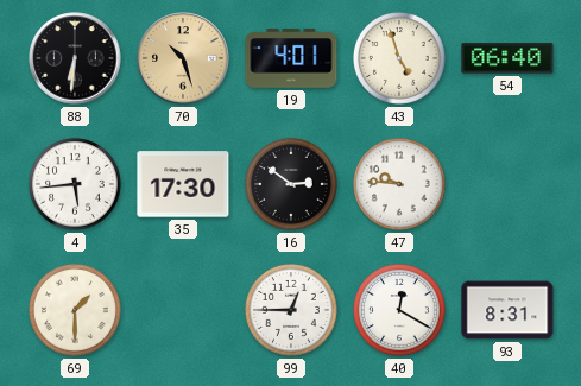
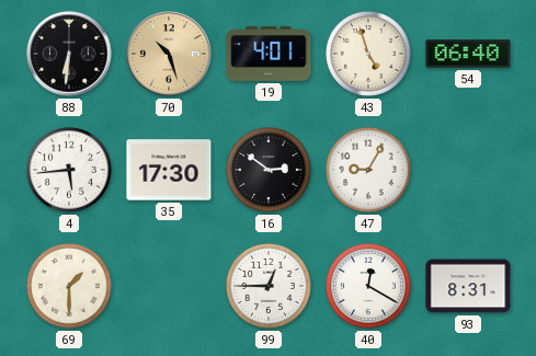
47: 9:46 -> 9:05 (368, 170)
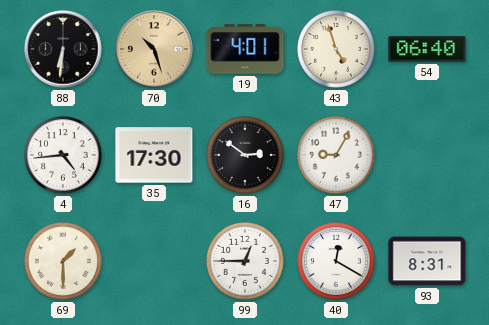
4: 5:44 -> 4:44 (63, 155)
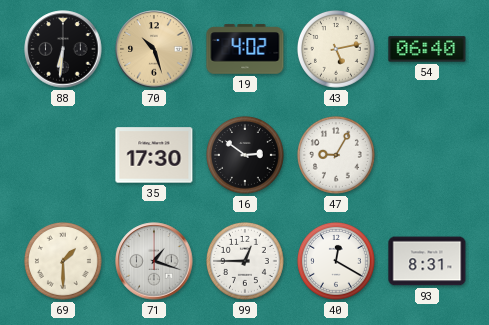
19: 4:01 -> 4:02 (245, 49)
43: 4:57 -> 5:13 (336, 49)
4: 4:44 -> none (63, 155)
71: none -> 1:18 (154, 261)
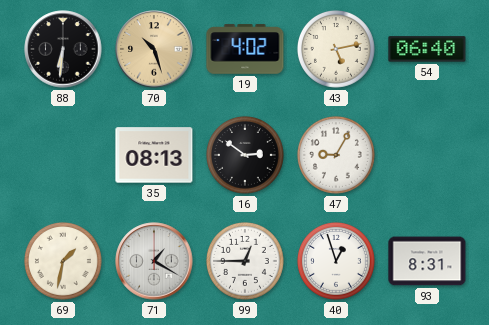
35: 17:30 -> 08:13 (154, 155)
69: 1:30 -> 1:32 (63, 261)
71: 1:18 -> 1:20 (154, 261)
40: 12:20 -> 12:57 (336, 261)
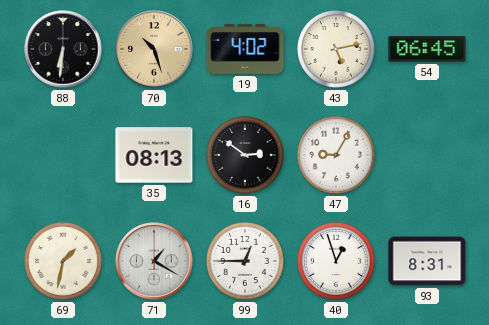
54: 06:40 -> 06:45 (427, 49)
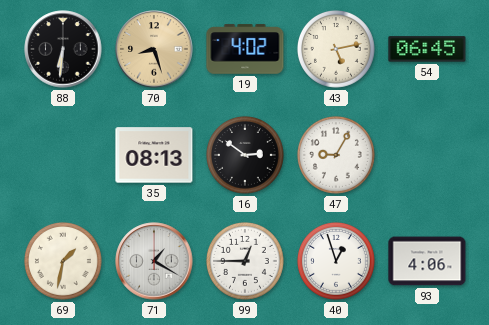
70: 10:27 -> 8:27 (154, 49)
93: 8:31 -> 4:06 (427, 261)
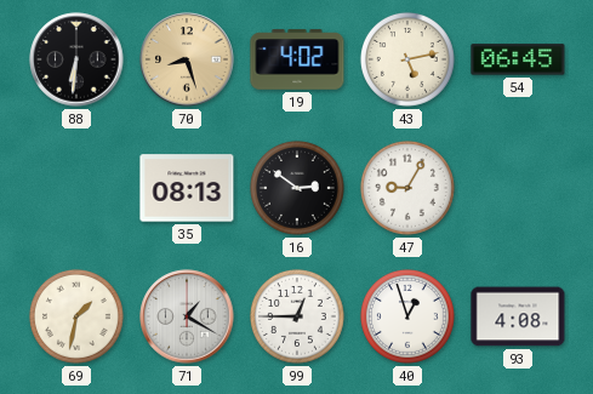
93: 4:06 -> 4:08 (518, 316)
